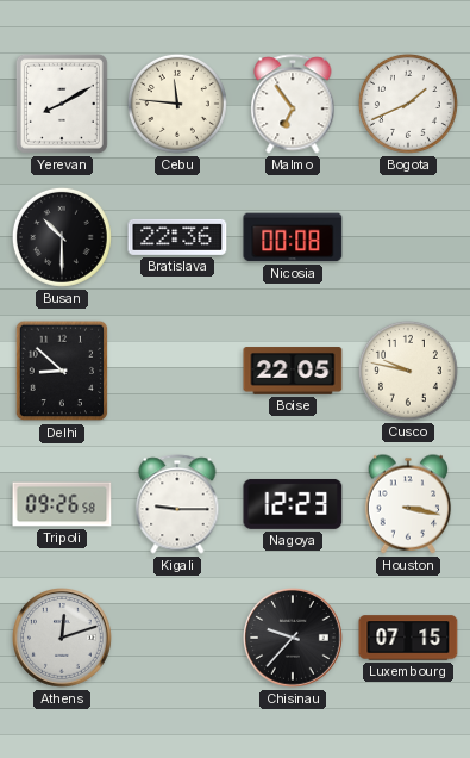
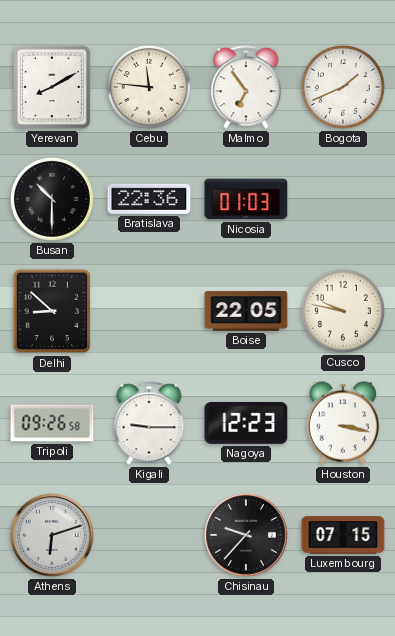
Nicosia: 00:08 -> 01:03 (246, 199)
Athens: 12:12 -> 6:12 (53, 536)
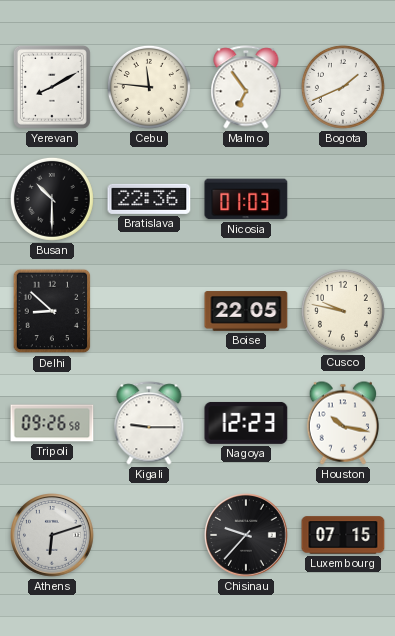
Houston: 3:17 -> 10:17 (343, 423)
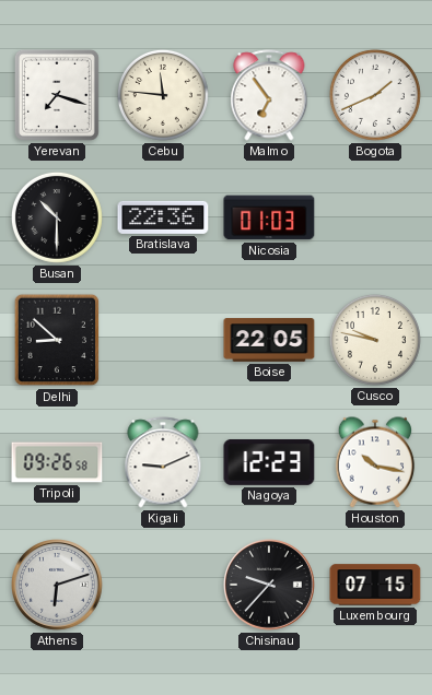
Yerevan: 8:10 -> 7:18 (57, 95)
Kigali: 9:15 -> 9:11 (163, 462)
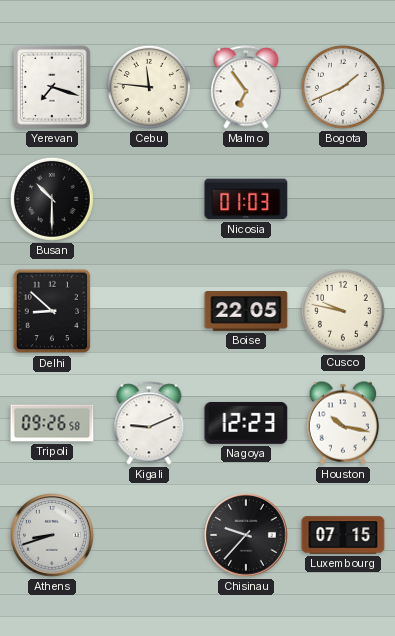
Bratislava: 22:36 -> none (163, 217)
Athens: 6:12 -> 8:42 (53, 536)
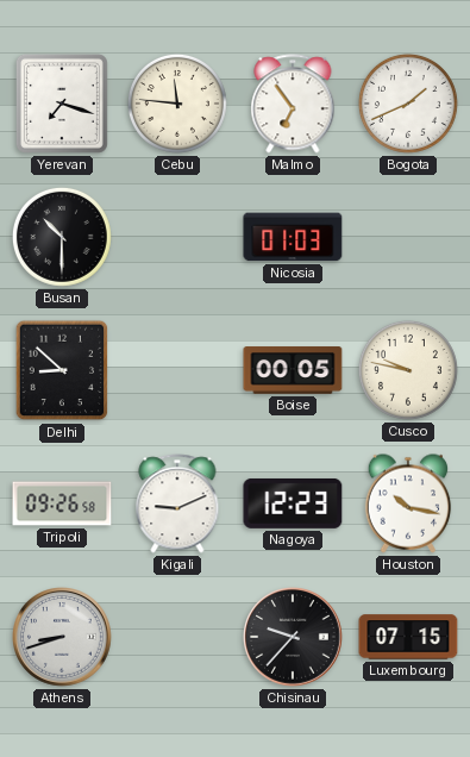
Boise: 22:05 -> 00:05 (293, 370)
